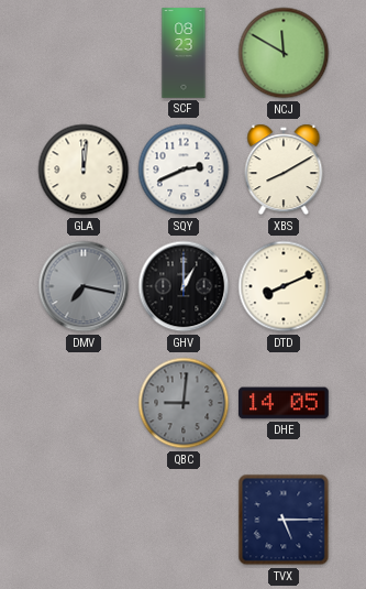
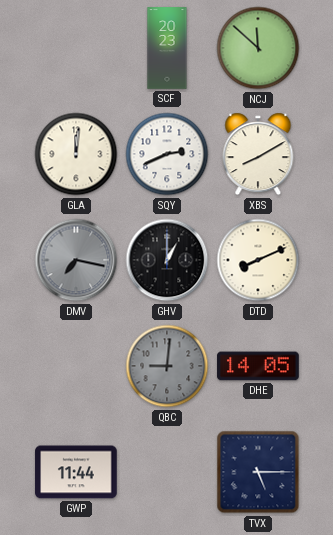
SCF: 08:23 -> 20:23 (167, 48)
NCJ: 11:50 -> 11:52 (258, 48)
GWP: none -> 11:44 (76, 472)
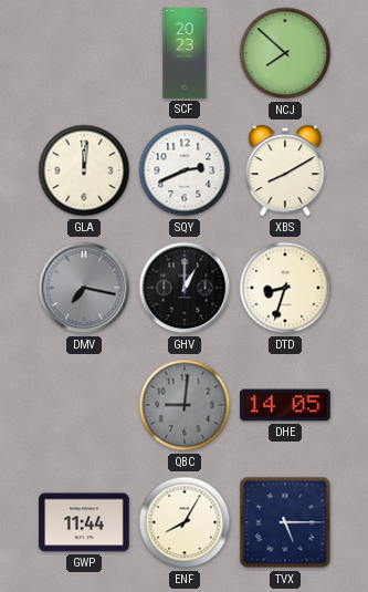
NCJ: 11:52 -> 7:52 (285, 53)
DTD: 8:11 -> 8:33 (285, 288)
ENF: none -> 8:05 (185, 522)
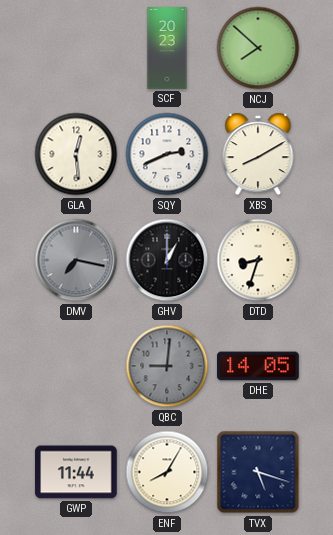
GLA: 12:01 -> 12:29 (76, 154)
TVX: 5:15 -> 5:18 (258, 472)
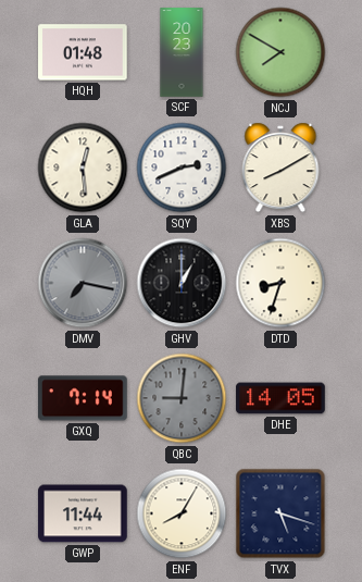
HQH: none -> 01:48 (83, 52)
NCJ: 7:52 -> 7:50 (280, 52)
GXQ: none -> 7:14 (84, 398)
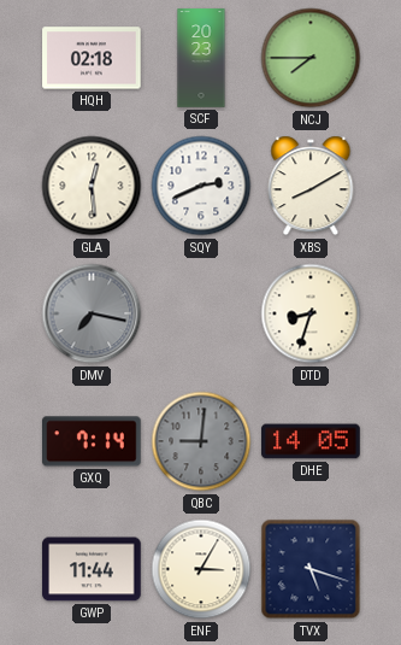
HQH: 01:48 -> 02:18 (92, 58)
NCJ: 7:50 -> 7:45 (311, 58)
GHV: 1:00 -> none (182, 283)
ENF: 8:05 -> 3:05 (201, 569)
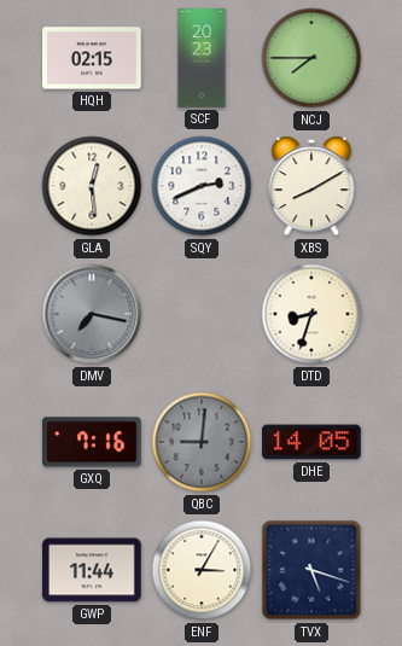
HQH: 02:18 -> 02:15 (92, 58)
GXQ: 7:14 -> 7:16 (93, 442)
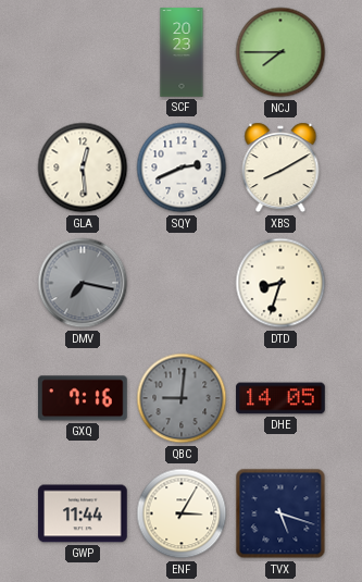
HQH: 02:15 -> none (92, 58)
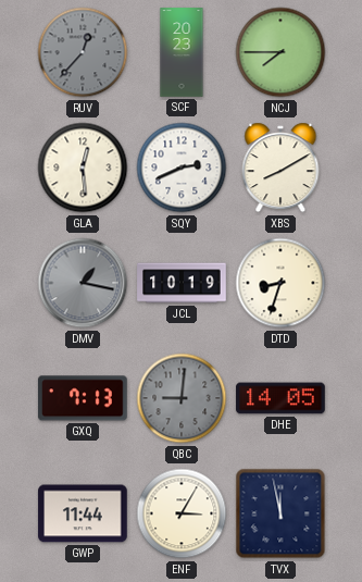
RUV: none -> 12:37 (83, 52)
DMV: 7:17 -> 1:17 (83, 283)
JCL: none -> 10:19 (182, 283)
GXQ: 7:16 -> 7:13 (84, 398)
TVX: 5:18 -> 11:58 (280, 513)
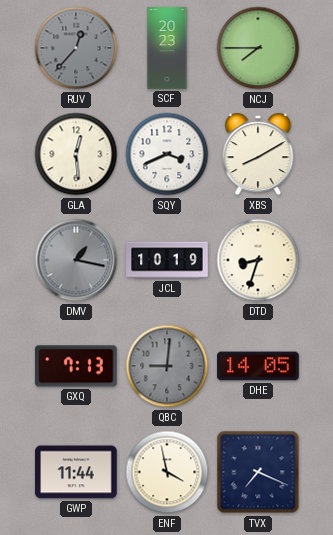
SQY: 2:41 -> 3:41 (167, 154)
ENF: 3:05 -> 3:58 (167, 472)
TVX: 11:58 -> 7:19 (258, 472)
